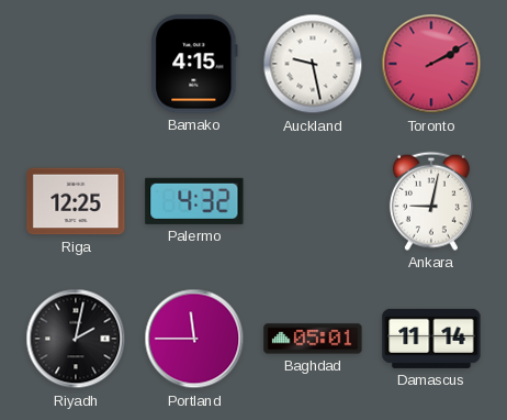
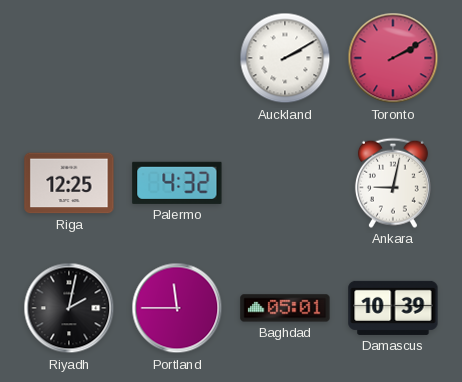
Bamako: 4:15 -> none (194, 64)
Auckland: 9:28 -> 2:10 (285, 58)
Damascus: 11:14 -> 10:39 (393, 308)
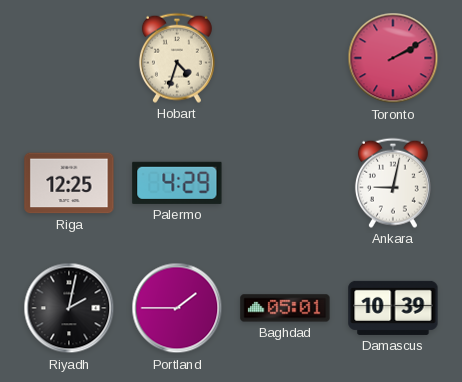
Hobart: none -> 4:33 (177, 58)
Auckland: 2:10 -> none (285, 58)
Palermo: 4:32 -> 4:29 (177, 183)
Portland: 11:45 -> 1:45 (177, 308)
